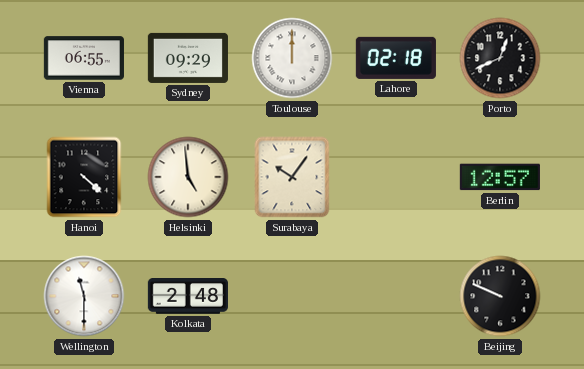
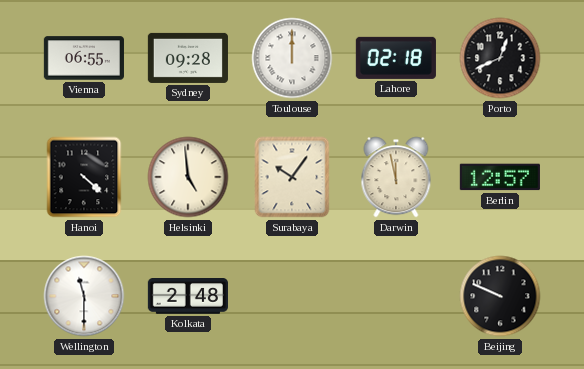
Sydney: 09:29 -> 09:28 (188, 58)
Darwin: none -> 11:58 (396, 177)
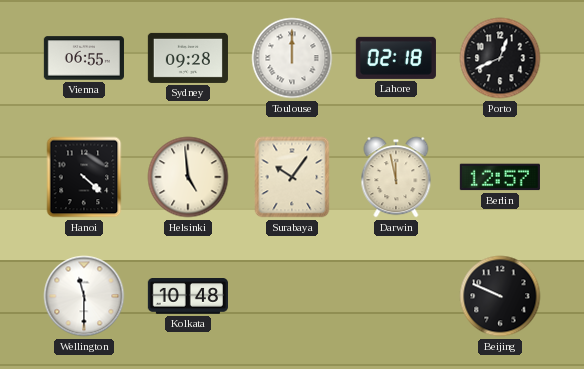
Kolkata: 2:48 -> 10:48 (188, 297)
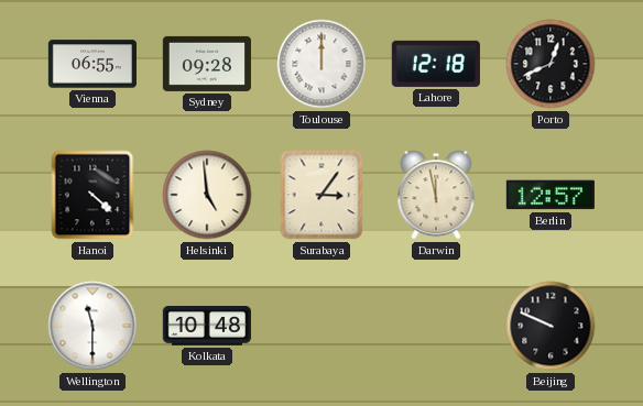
Lahore: 02:18 -> 12:18 (436, 64)
Surabaya: 10:06 -> 3:06 (321, 195)
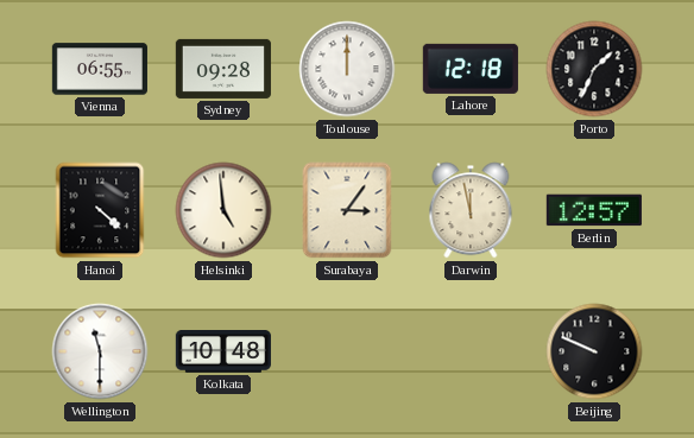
Porto: 12:41 -> 1:34 (594, 69)
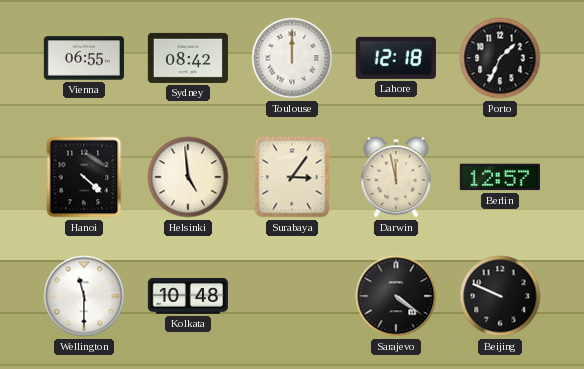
Sydney: 09:28 -> 08:42 (188, 58)
Sarajevo: none -> 4:21 (396, 296)
